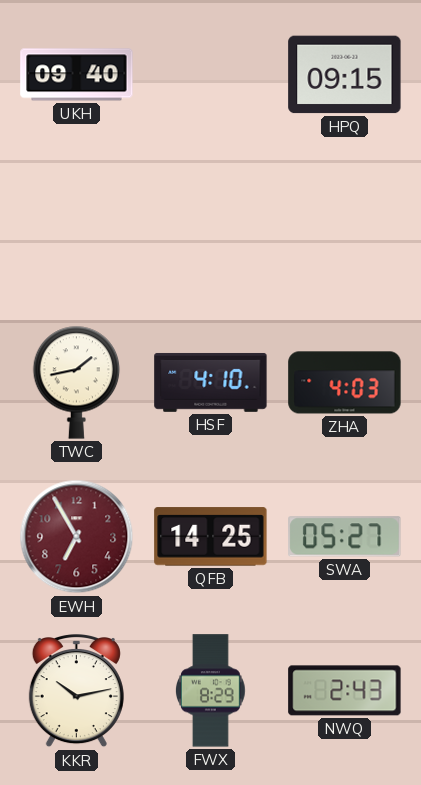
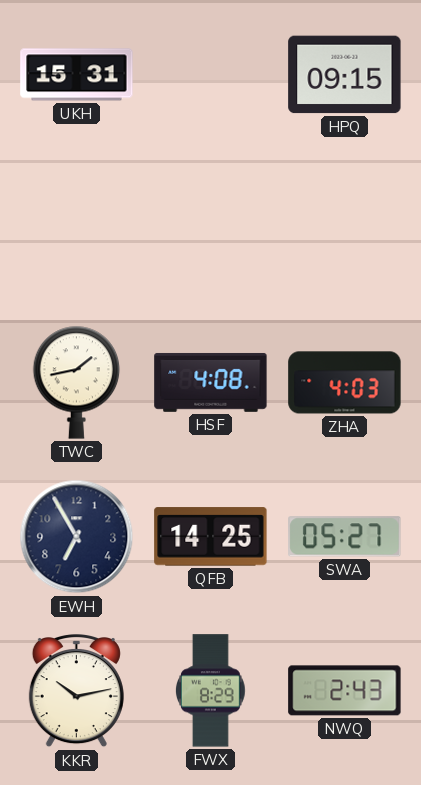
UKH: 09:40 -> 15:31 (77, 75)
HSF: 4:10 -> 4:08 (211, 382)
EWH dial: burgundy -> navy (77, 537)
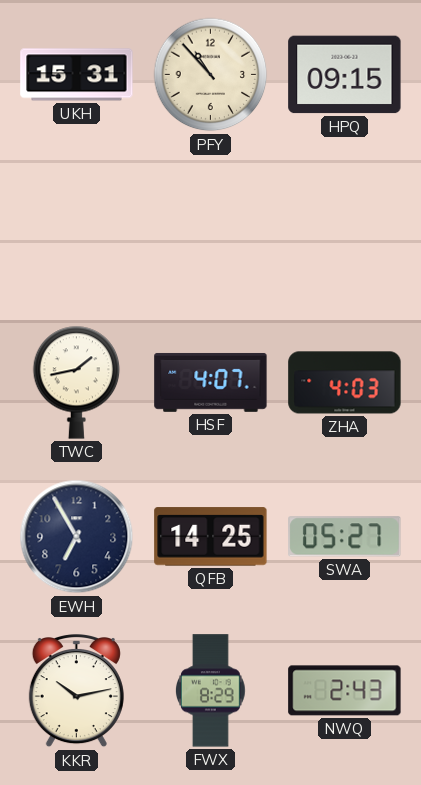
PFY: none -> 10:53 (211, 75)
HSF: 4:08 -> 4:07 (211, 382)
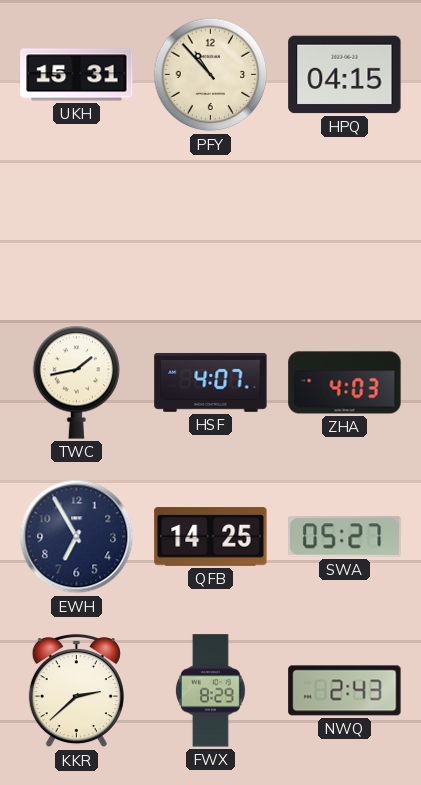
HPQ: 09:15 -> 04:15 (345, 75)
KKR: 10:13 -> 2:38 (76, 692)
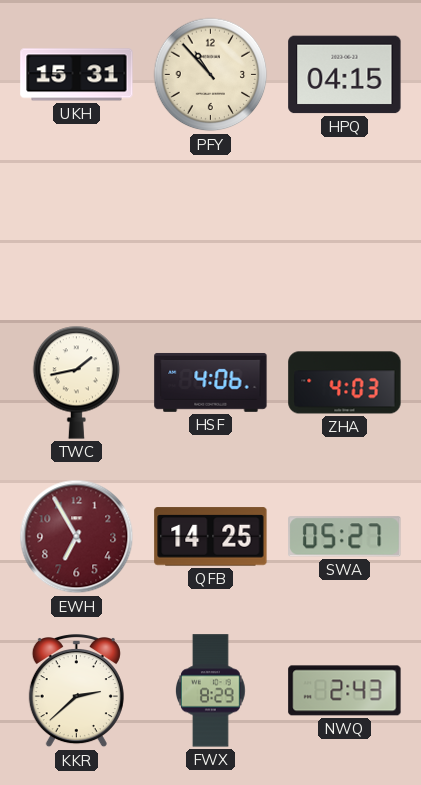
HSF: 4:07 -> 4:06 (211, 382)
EWH dial: navy -> burgundy (77, 537)
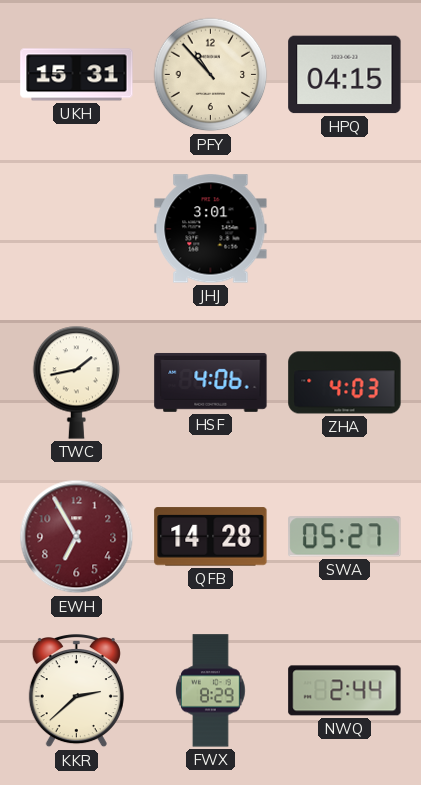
JHJ: none -> 3:01 (211, 229)
QFB: 14:25 -> 14:28 (211, 537)
NWQ: 2:43 -> 2:44 (345, 691)
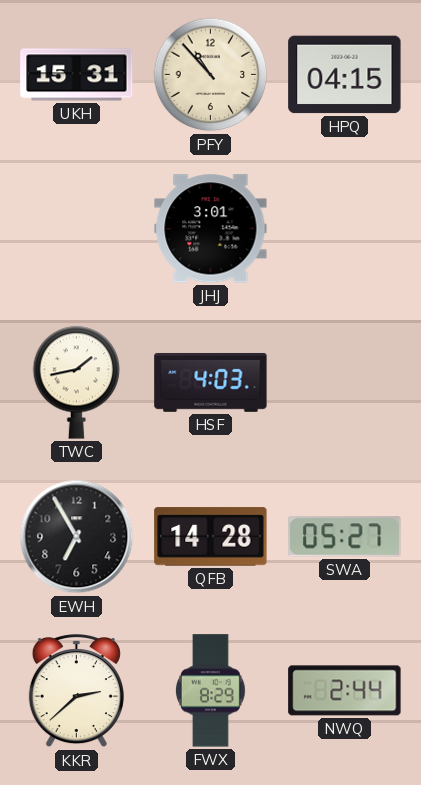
HSF: 4:06 -> 4:03 (211, 382)
ZHA: 4:03 -> none (345, 383)
EWH dial: burgundy -> black (77, 537)
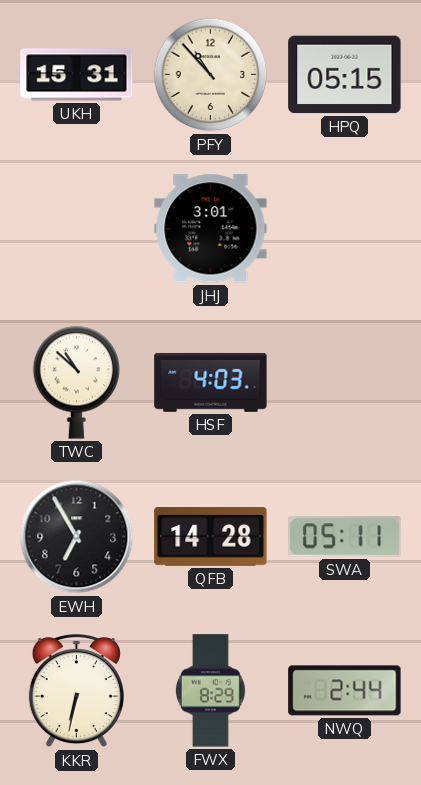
HPQ: 04:15 -> 05:15 (345, 75)
TWC: 1:43 -> 10:52 (77, 382)
SWA: 05:27 -> 05:11 (345, 537)
KKR: 2:38 -> 6:32 (76, 692)
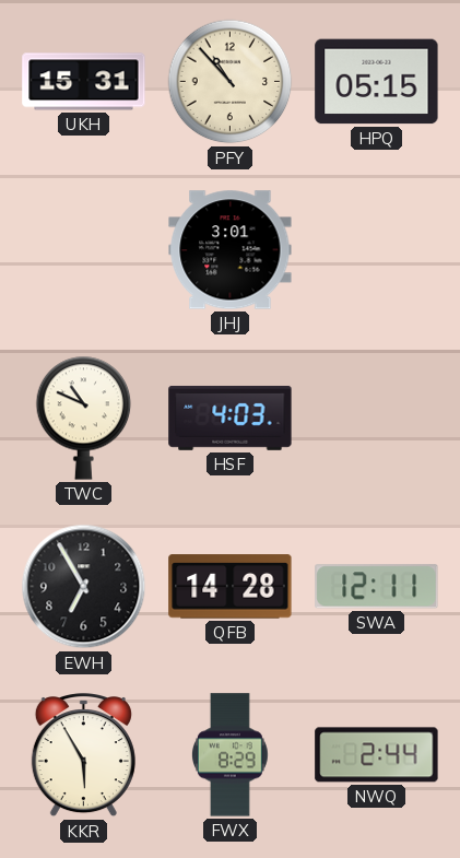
TWC: 10:52 -> 10:49 (84, 418)
SWA: 05:11 -> 12:11 (377, 587)
KKR: 6:32 -> 5:55 (83, 756)
